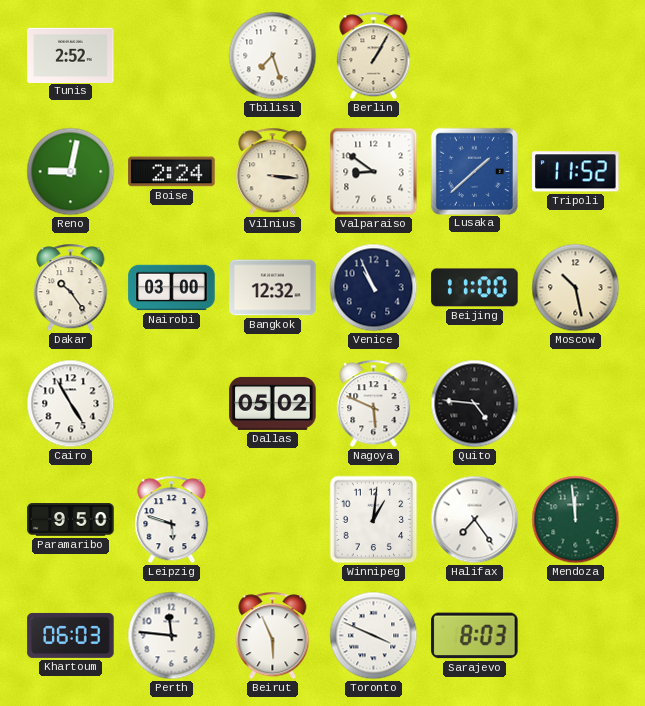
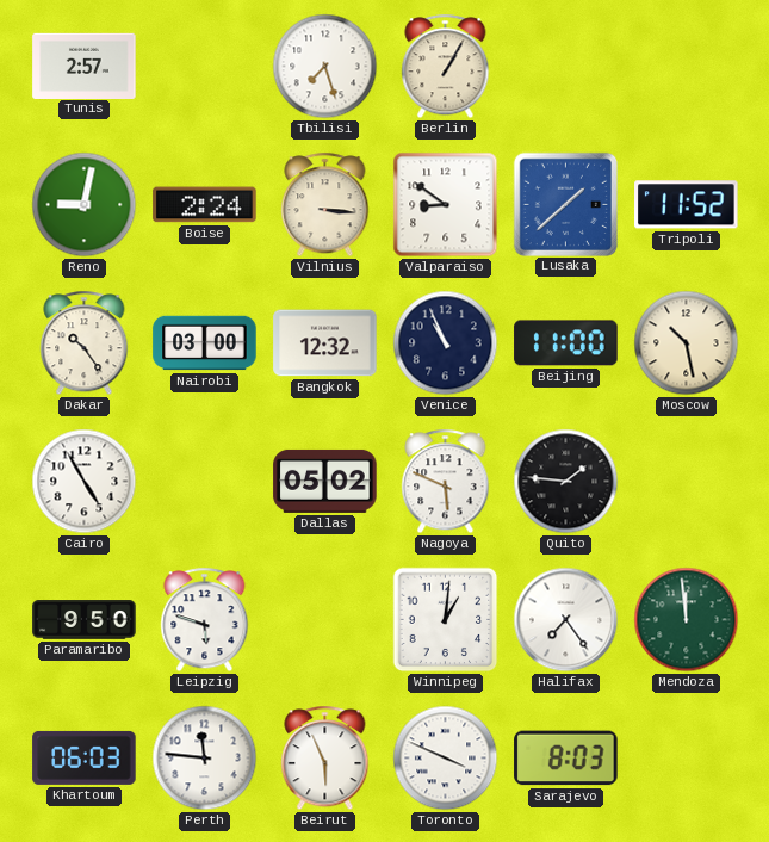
Tunis: 2:52 -> 2:57 (85, 66)
Quito: 4:46 -> 1:46 (566, 482)
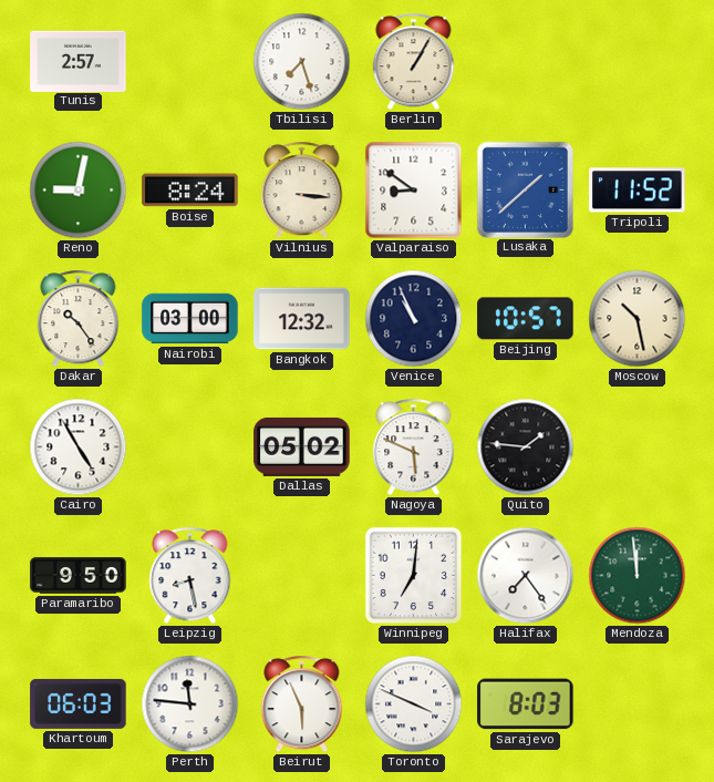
Boise: 2:24 -> 8:24 (190, 191)
Beijing: 11:00 -> 10:57 (526, 319)
Leipzig: 5:48 -> 8:28 (190, 576)
Winnipeg: 1:01 -> 7:01 (414, 576)
